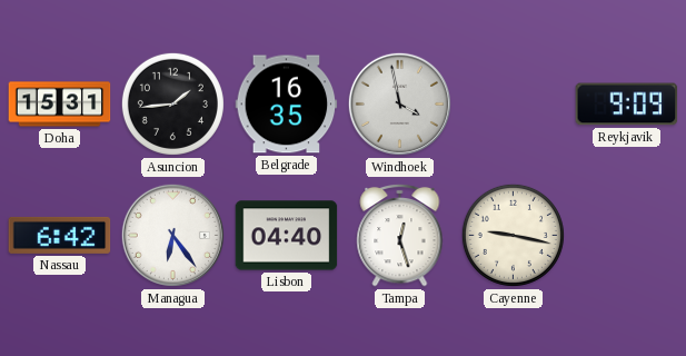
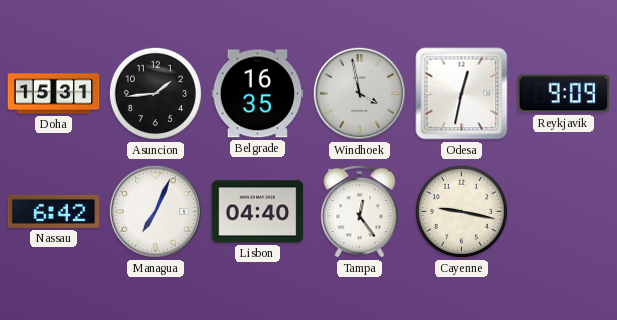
Odesa: none -> 12:32 (462, 94)
Managua: 6:24 -> 7:04 (155, 211)
Tampa: 12:27 -> 12:24 (360, 211)
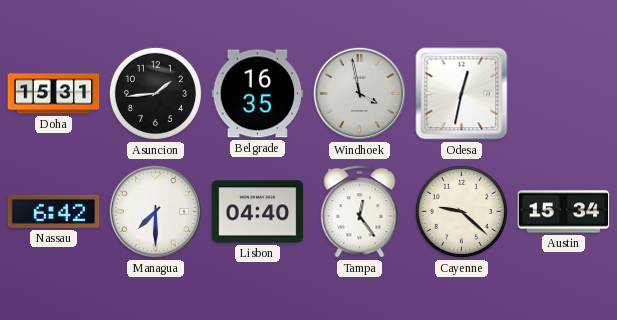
Reykjavik: 9:09 -> none (564, 94)
Managua: 7:04 -> 7:30 (155, 211)
Cayenne: 9:17 -> 9:22 (461, 211)
Austin: none -> 15:34 (564, 212)
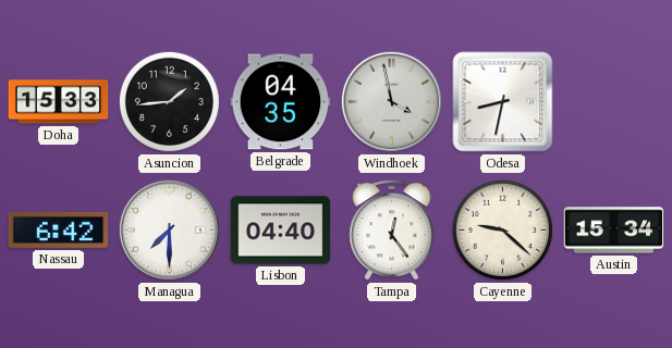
Doha: 15:31 -> 15:33 (59, 102)
Belgrade: 16:35 -> 04:35 (281, 102)
Odesa: 12:32 -> 8:32 (503, 102)
